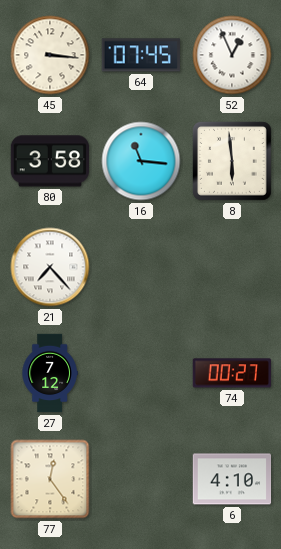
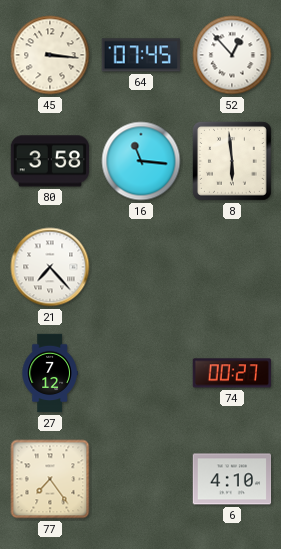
52: 12:56 -> 12:53 (232, 55)
77: 12:24 -> 7:24 (50, 479)
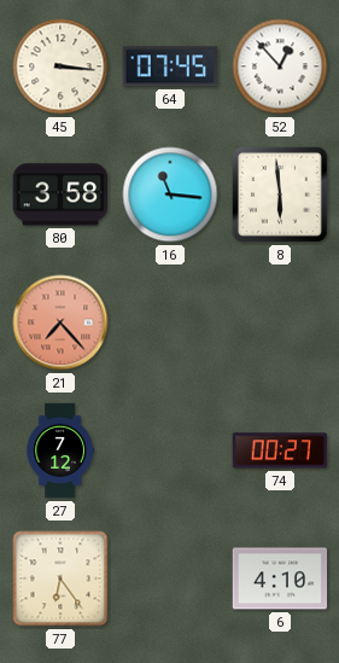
21 dial: white -> salmon (60, 322)
77: 7:24 -> 6:24 (60, 578)
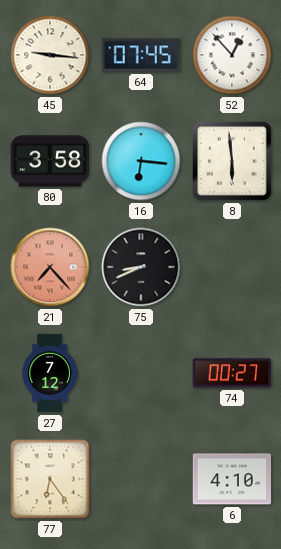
45: 3:16 -> 9:16 (50, 55)
16: 11:16 -> 6:16 (141, 161)
75: none -> 8:41 (141, 267)
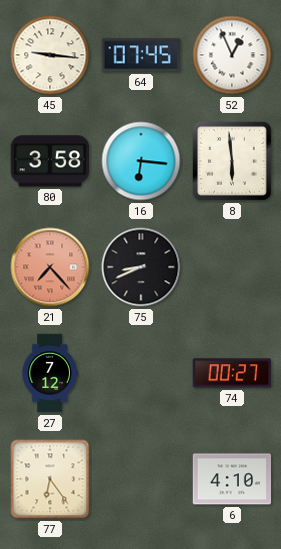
52: 12:53 -> 12:56 (232, 55)
